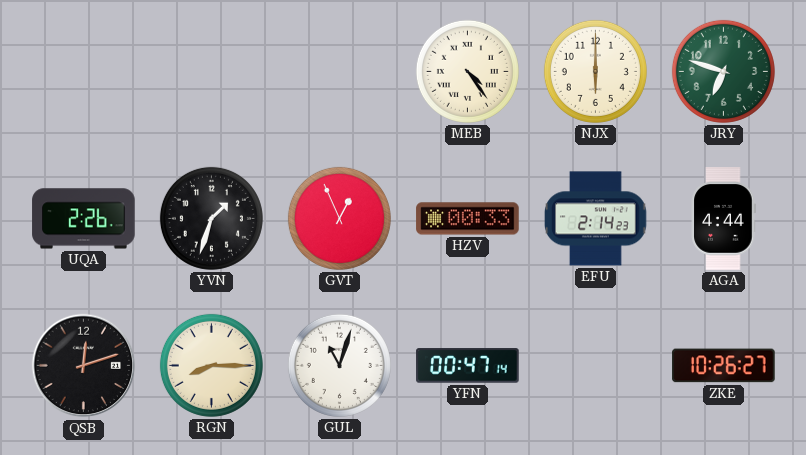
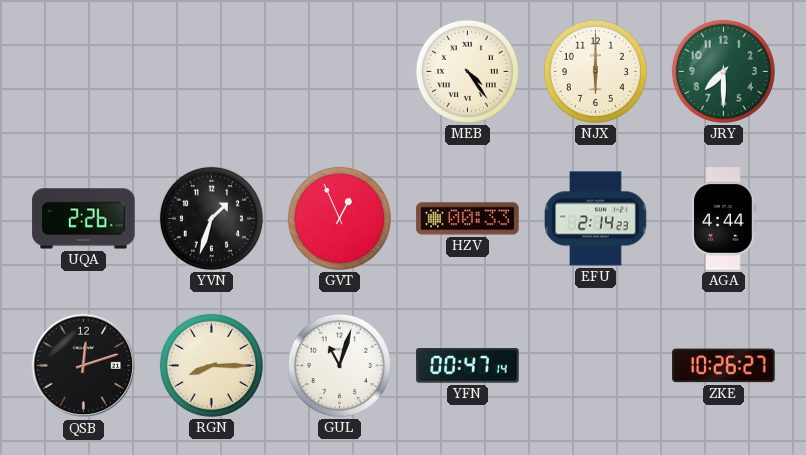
JRY: 6:48 -> 7:30 (723, 71)
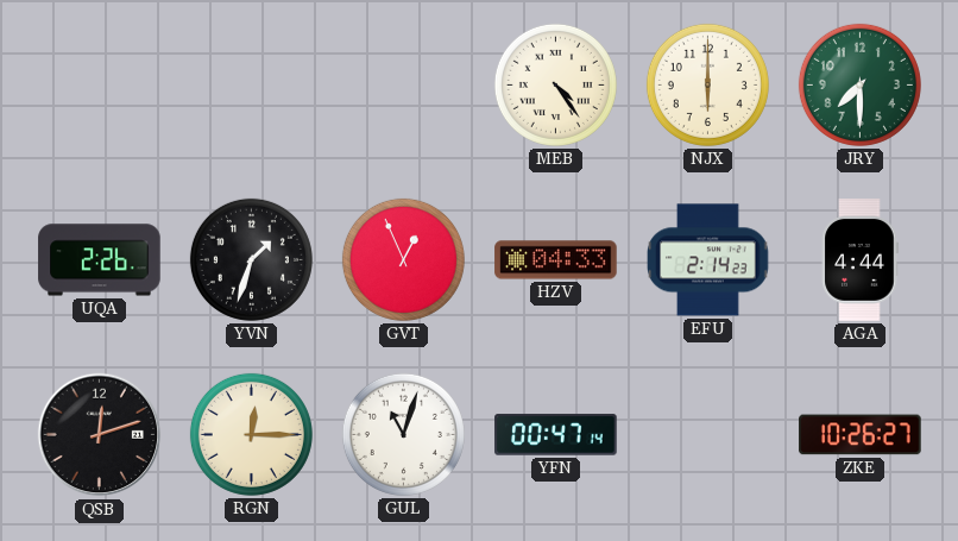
HZV: 00:33 -> 04:33 (556, 260)
RGN: 8:15 -> 12:15 (251, 434)
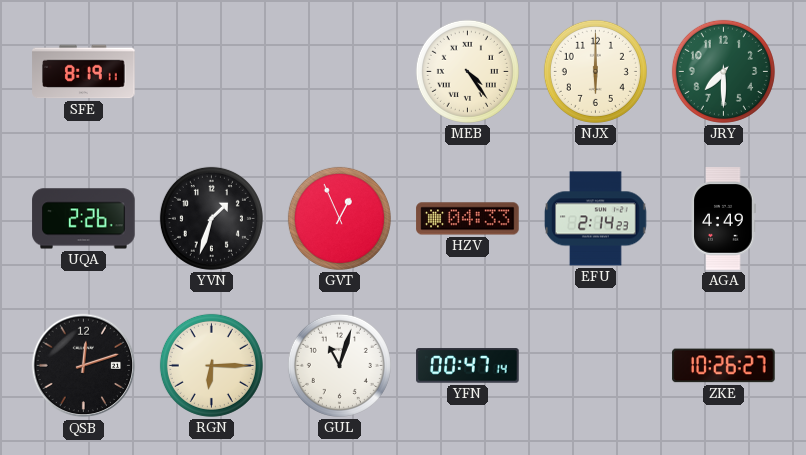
SFE: none -> 8:19 (84, 72)
AGA: 4:44 -> 4:49 (723, 219)
RGN: 12:15 -> 6:15 (211, 365)
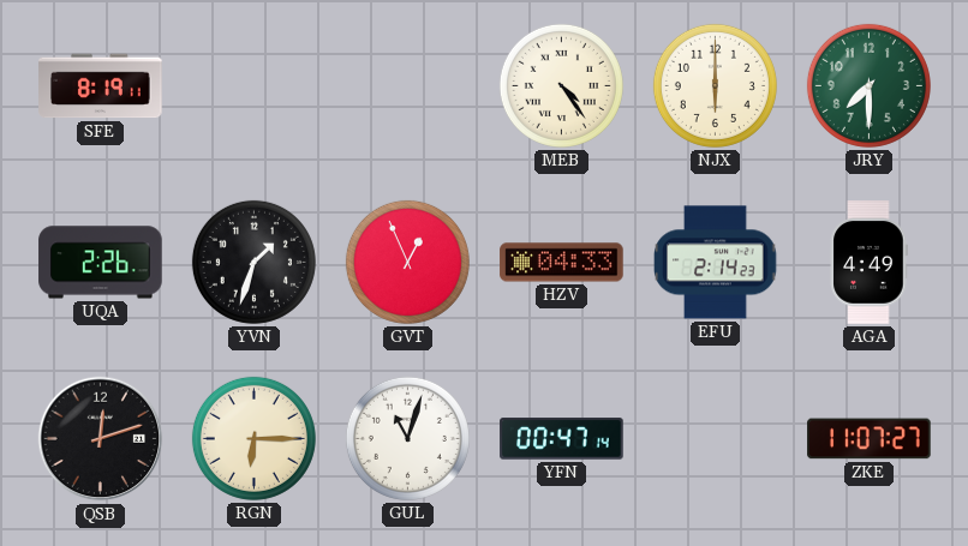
ZKE: 10:26 -> 11:07 (870, 439)
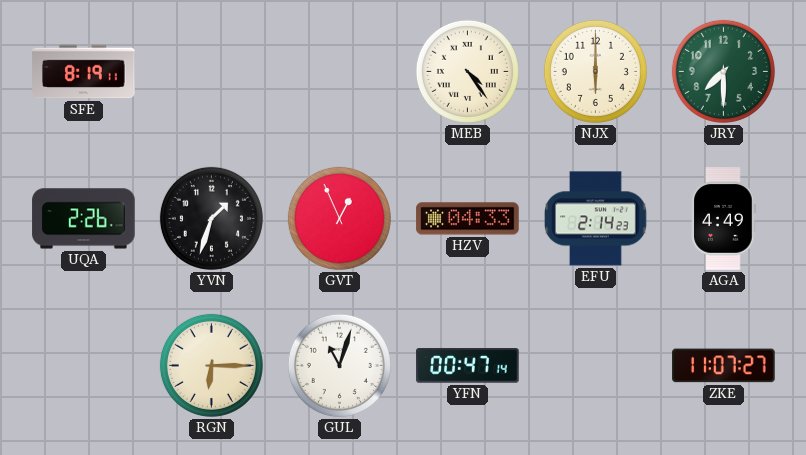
QSB: 12:12 -> none (101, 439)
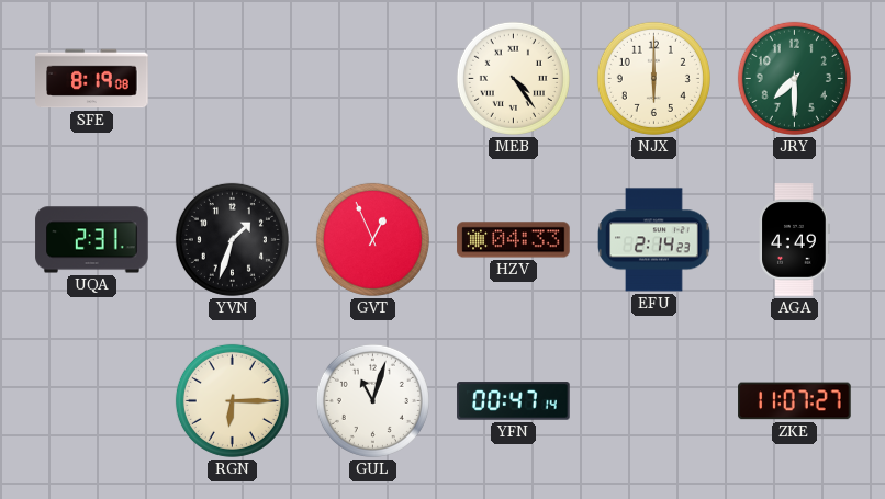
SFE: 8:19:11 -> 8:19:08 (92, 79)
UQA: 2:26 -> 2:31 (92, 240)
